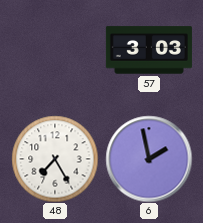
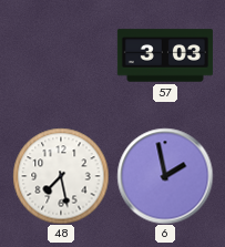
48: 7:25 -> 7:28 (61, 176)
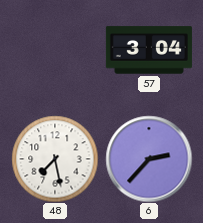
57: 3:03 -> 3:04 (149, 50)
6: 1:58 -> 2:37 (149, 159)
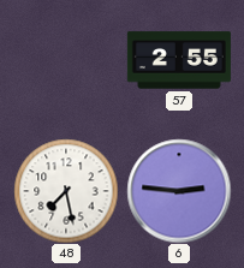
57: 3:04 -> 2:55 (179, 60)
6: 2:37 -> 2:46 (179, 191)
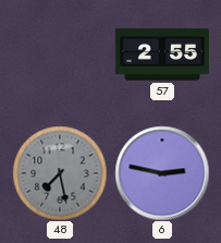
48 dial: white -> grey (60, 173)
6: 2:46 -> 2:47 (162, 173)
